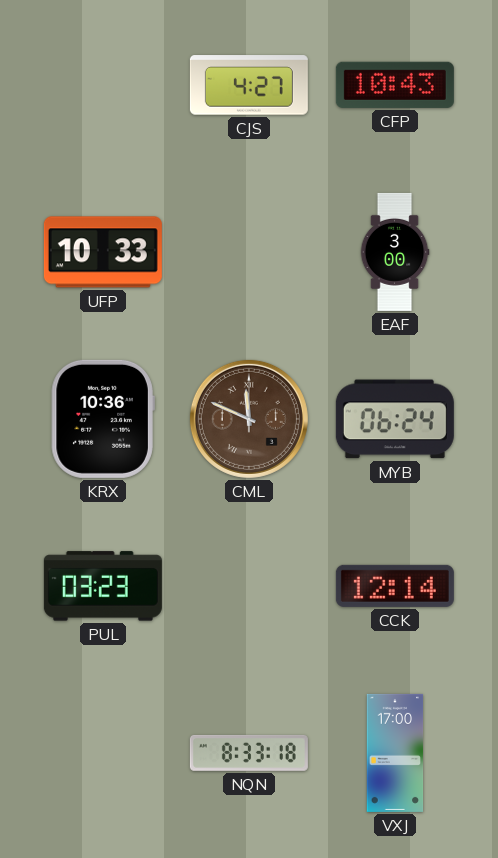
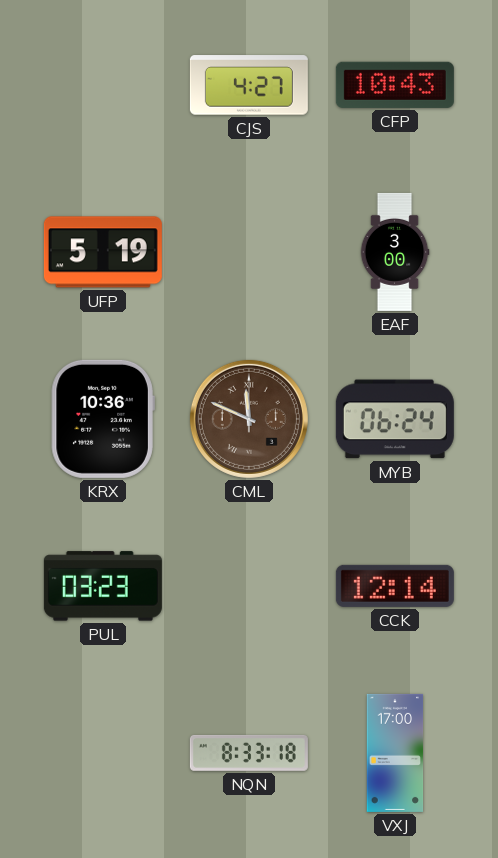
UFP: 10:33 -> 5:19 (103, 252)
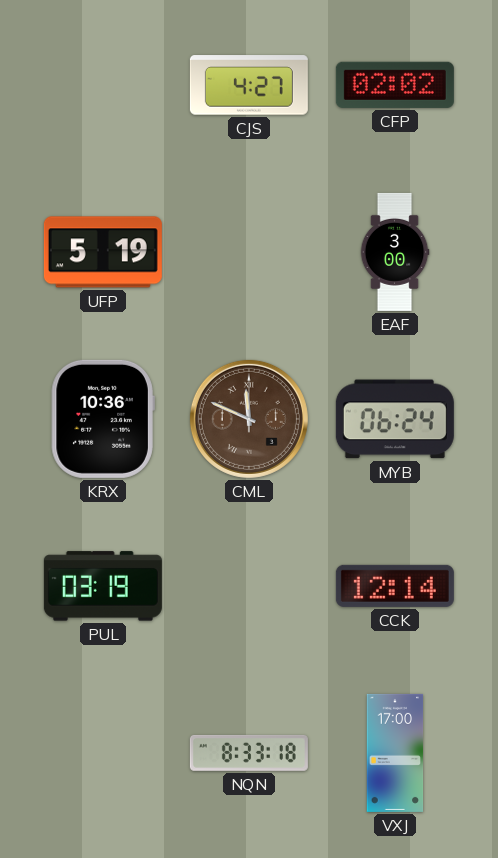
CFP: 10:43 -> 02:02 (395, 85)
PUL: 03:23 -> 03:19 (103, 586)
